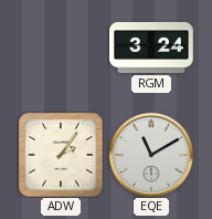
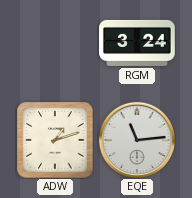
ADW: 2:06 -> 1:12 (55, 140)
EQE: 11:10 -> 11:14 (137, 140)
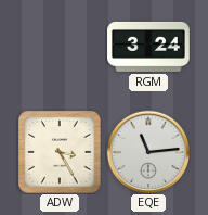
ADW: 1:12 -> 3:25 (60, 152)
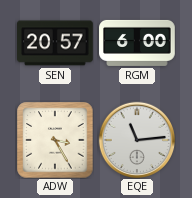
SEN: none -> 20:57 (56, 43)
RGM: 3:24 -> 6:00 (137, 43)
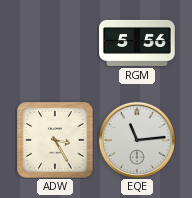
SEN: 20:57 -> none (56, 43)
RGM: 6:00 -> 5:56 (137, 43)
